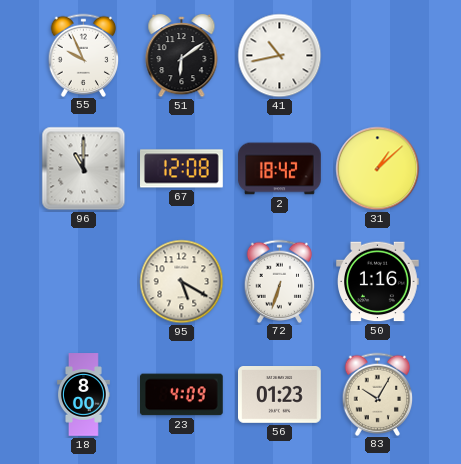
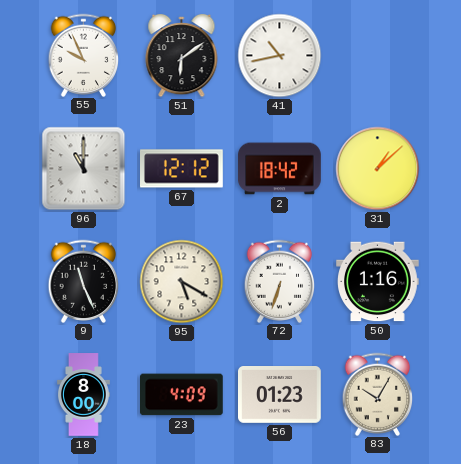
67: 12:08 -> 12:12 (182, 169)
9: none -> 11:26 (84, 281)
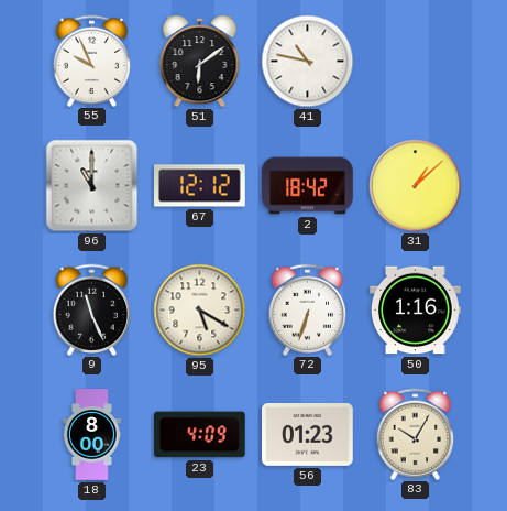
41: 10:43 -> 10:47 (308, 62)
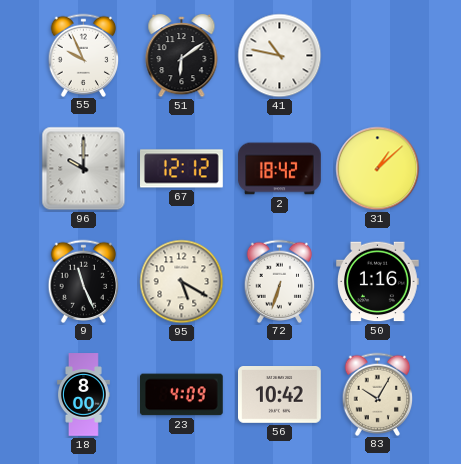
96: 11:00 -> 10:00 (84, 169)
56: 01:23 -> 10:42 (280, 395)
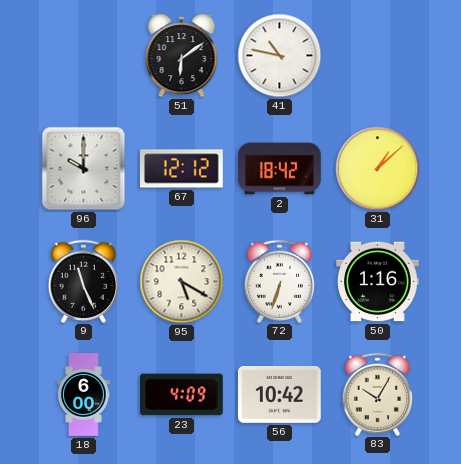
55: 9:56 -> none (84, 55)
18: 8:00 -> 6:00 (83, 395)
